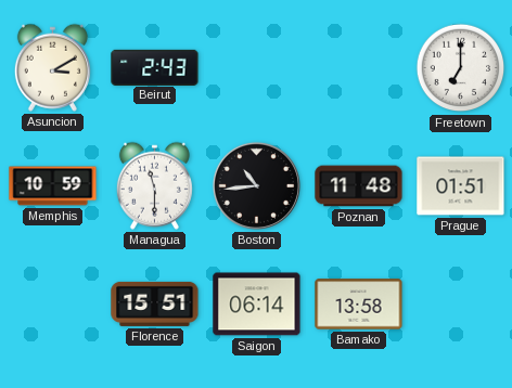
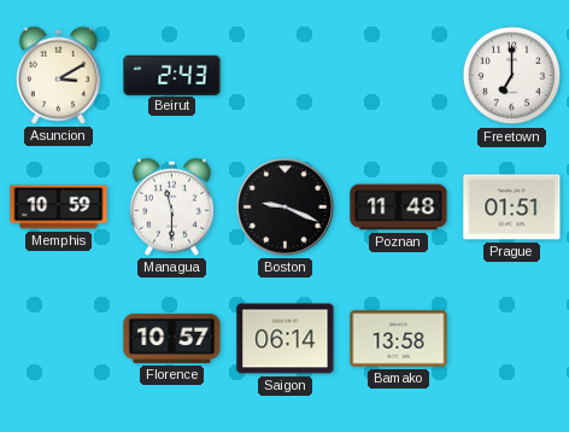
Boston: 10:44 -> 9:19 (284, 206)
Florence: 15:51 -> 10:57 (172, 338)
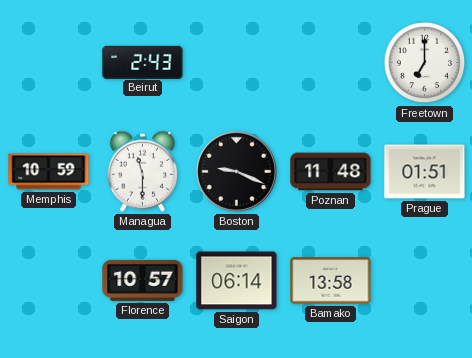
Asuncion: 3:10 -> none (58, 75)
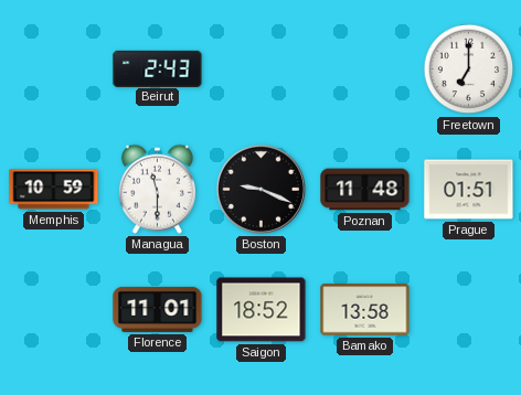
Florence: 10:57 -> 11:01 (158, 309)
Saigon: 06:14 -> 18:52 (262, 310)
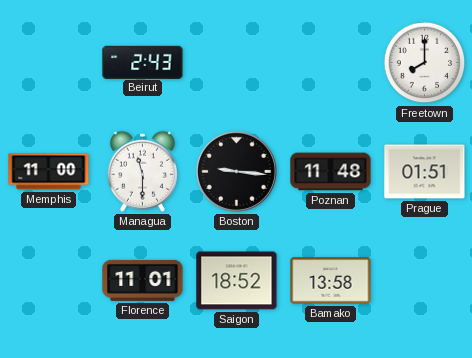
Freetown: 7:00 -> 8:00 (425, 63)
Memphis: 10:59 -> 11:00 (49, 172)
Boston: 9:19 -> 9:16 (236, 171)
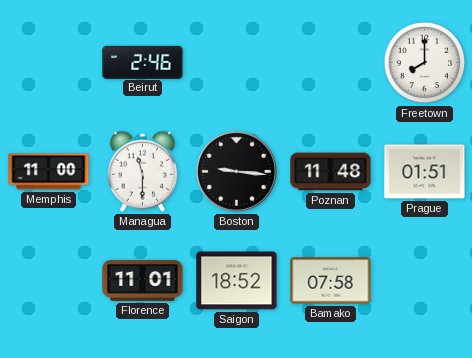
Beirut: 2:43 -> 2:46 (143, 62)
Bamako: 13:58 -> 07:58 (331, 281)
